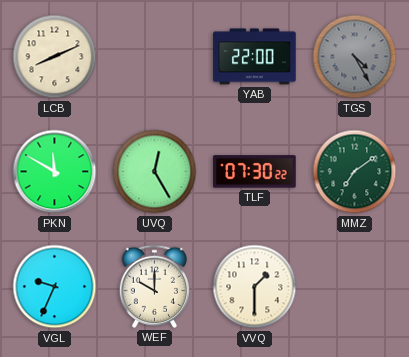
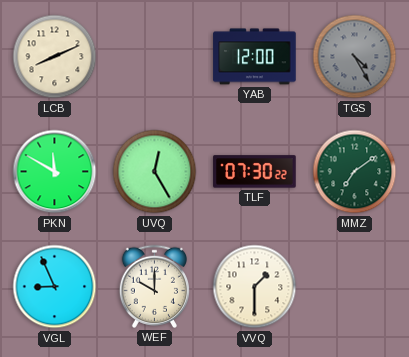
YAB: 22:00 -> 12:00 (255, 57)
VGL: 9:34 -> 8:56 (55, 287)
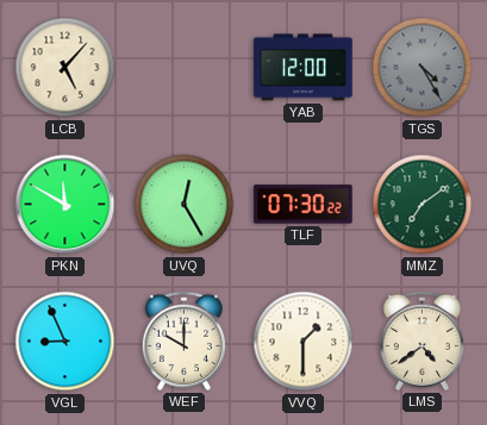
LCB: 8:11 -> 5:07 (65, 68)
LMS: none -> 4:39 (422, 340)
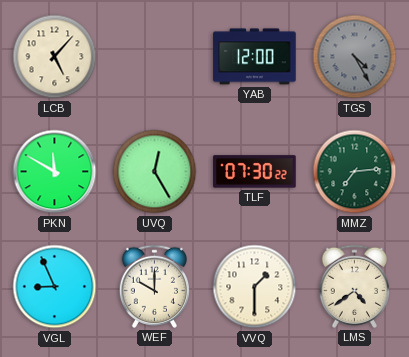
MMZ: 7:09 -> 7:14 (355, 172)
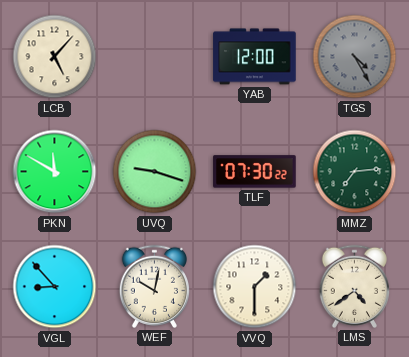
UVQ: 12:25 -> 9:18 (155, 172)
VGL: 8:56 -> 8:53 (55, 287)
WEF: 10:00 -> 10:02 (154, 286)
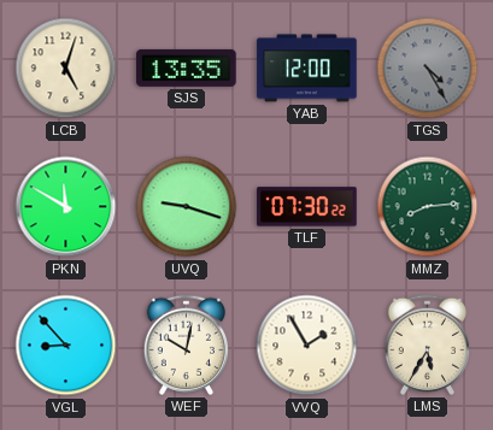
LCB: 5:07 -> 5:03 (66, 69)
SJS: none -> 13:35 (187, 67)
MMZ: 7:14 -> 8:14 (428, 207)
VVQ: 1:30 -> 1:55 (307, 346)
LMS: 4:39 -> 5:35 (427, 344)
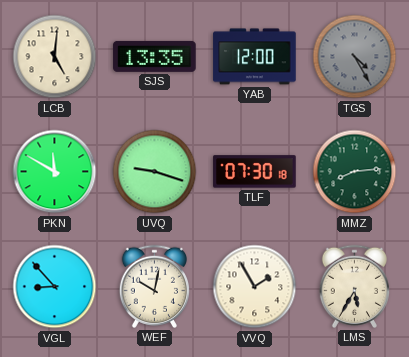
LCB: 5:03 -> 5:01 (55, 57)
TLF: 07:30:22 -> 07:30:18 (255, 172)
